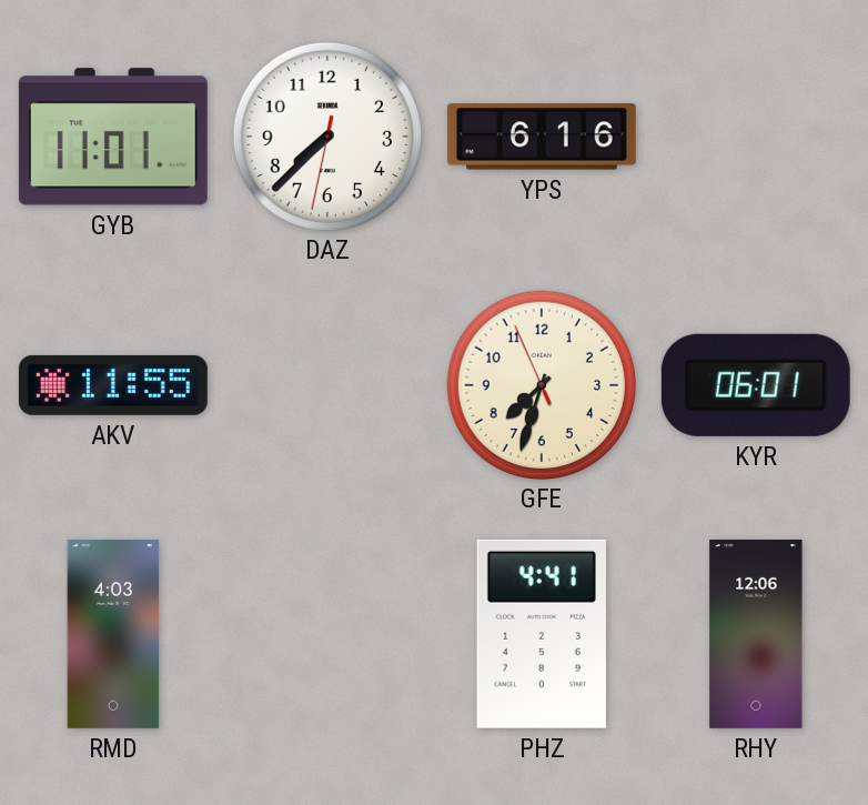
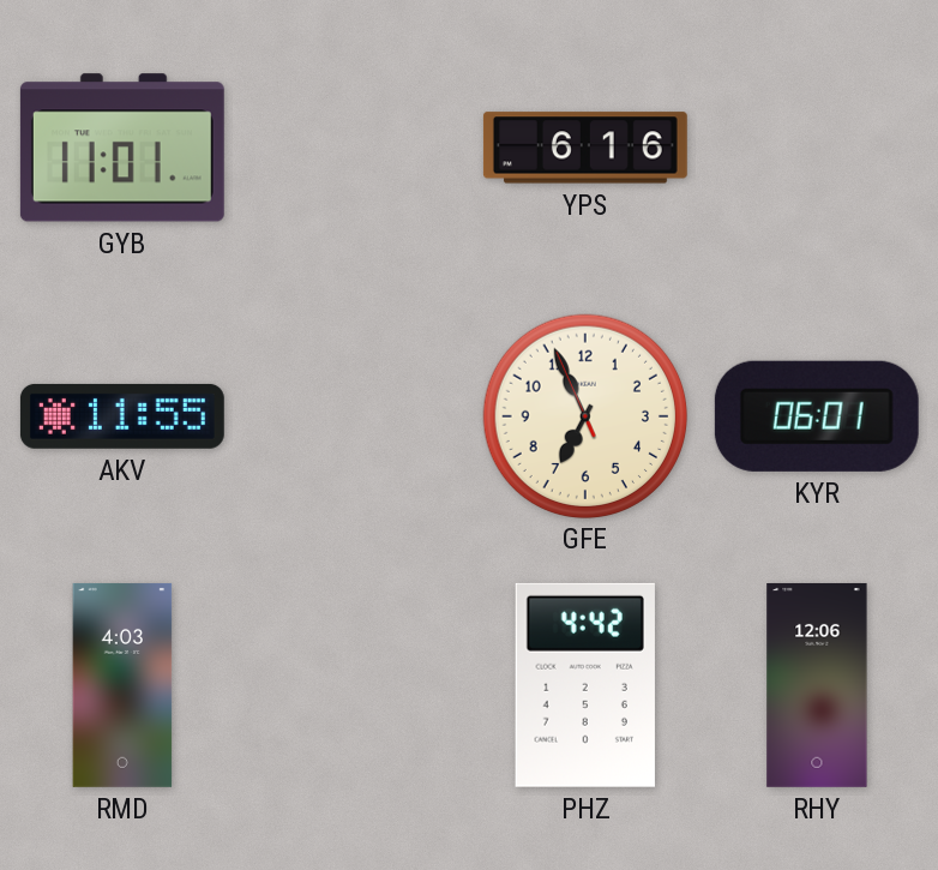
DAZ: 7:37 -> none (326, 135)
GFE: 7:32 -> 6:55 (584, 415)
PHZ: 4:41 -> 4:42 (585, 685)
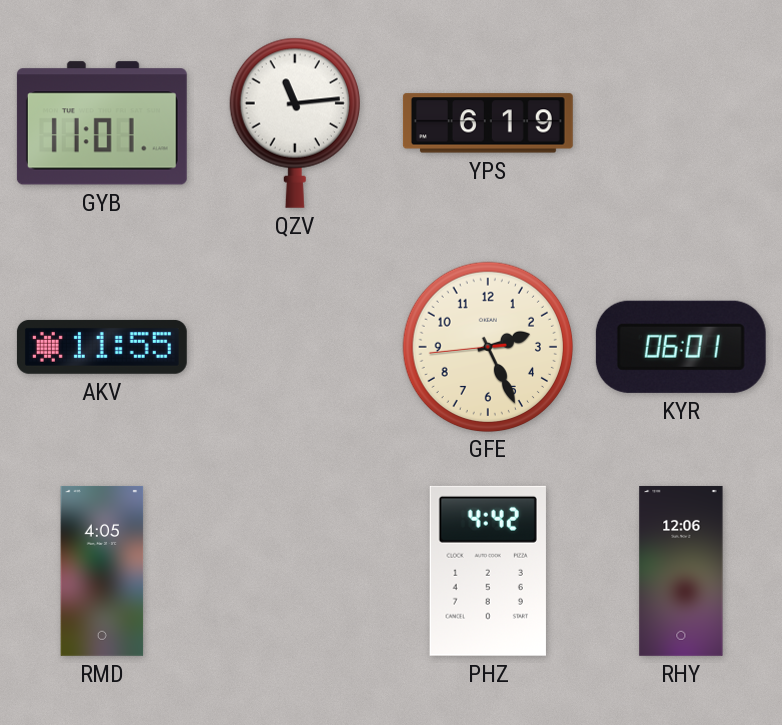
QZV: none -> 11:14 (295, 123)
YPS: 6:16 -> 6:19 (488, 123)
GFE: 6:55 -> 2:25 (487, 346)
RMD: 4:03 -> 4:05 (102, 571)
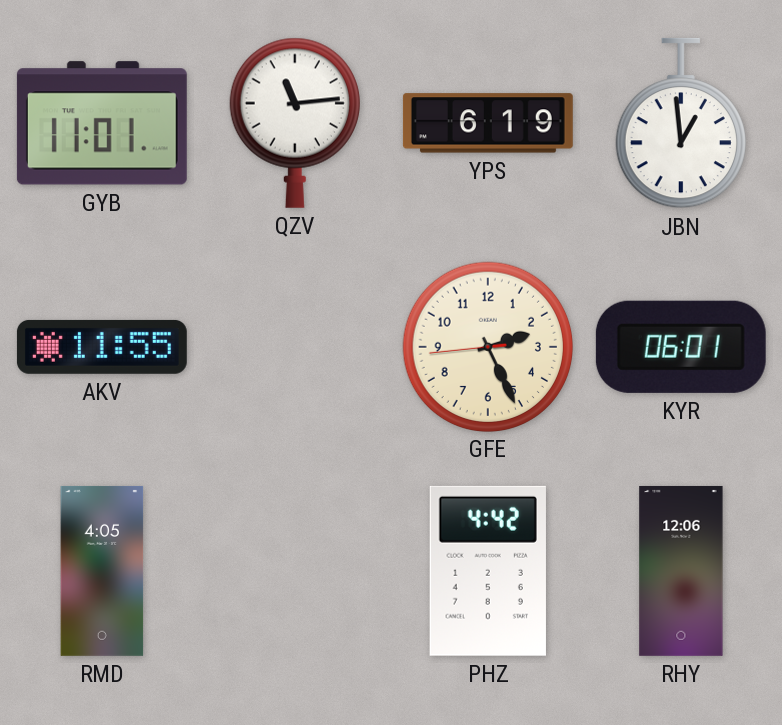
JBN: none -> 12:59 (681, 123)
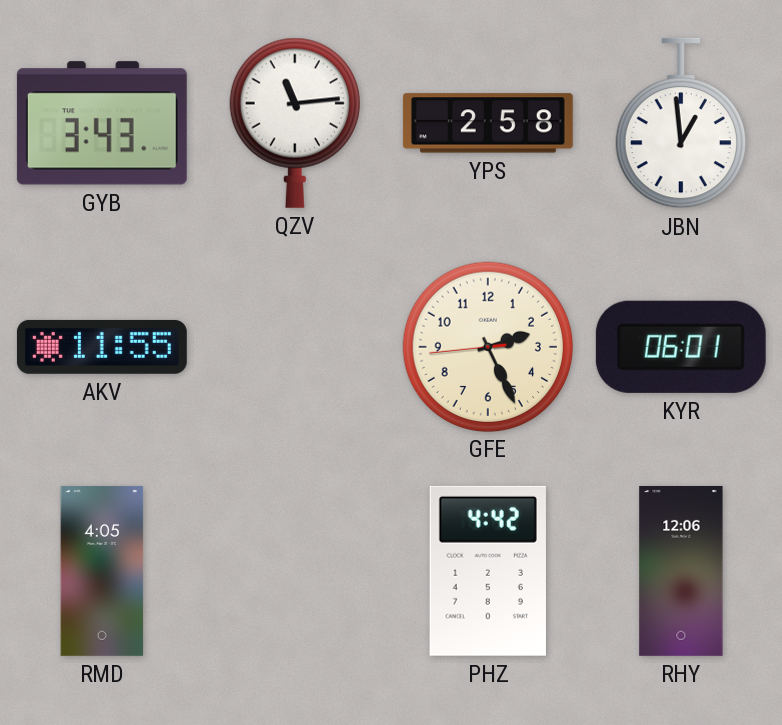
GYB: 11:01 -> 3:43 (102, 123)
YPS: 6:19 -> 2:58 (488, 123)
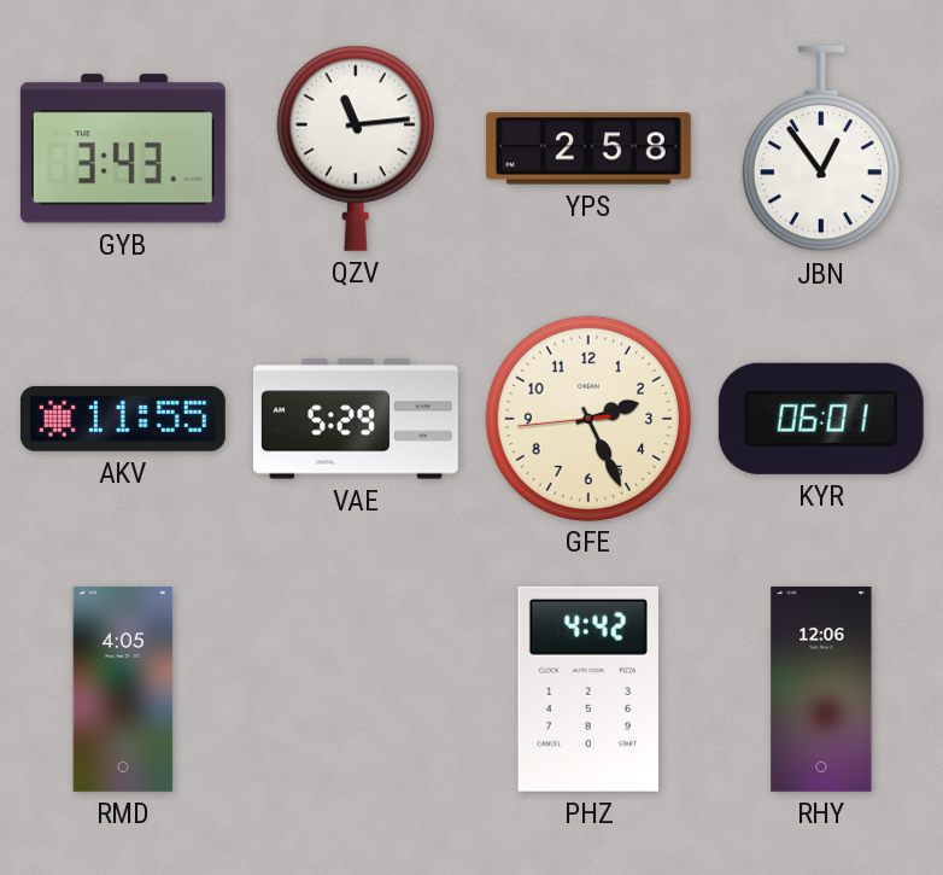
JBN: 12:59 -> 12:54 (821, 148)
VAE: none -> 5:29 (356, 419)
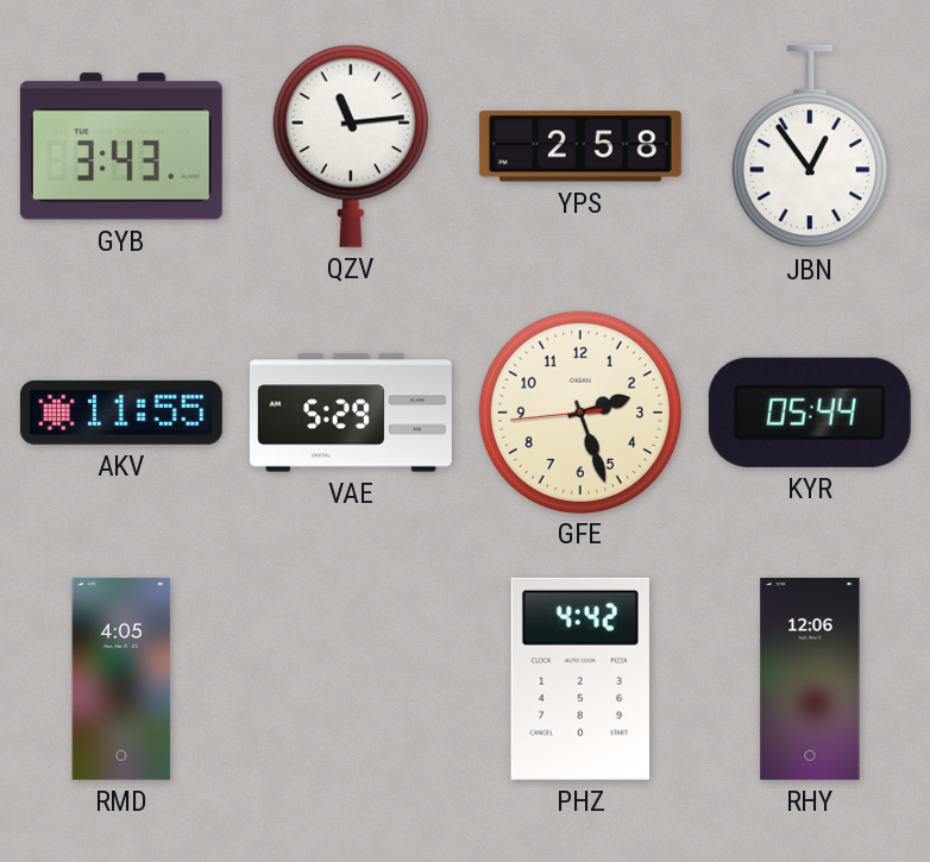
GFE: 2:25 -> 2:26 (579, 411)
KYR: 06:01 -> 05:44 (810, 413)
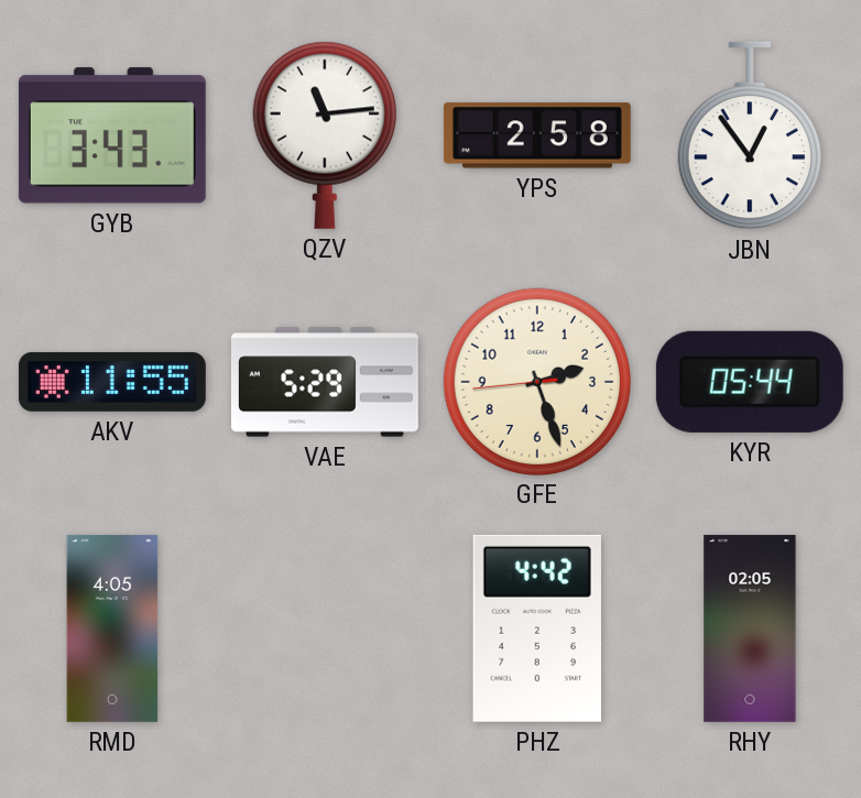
RHY: 12:06 -> 02:05 (750, 628)
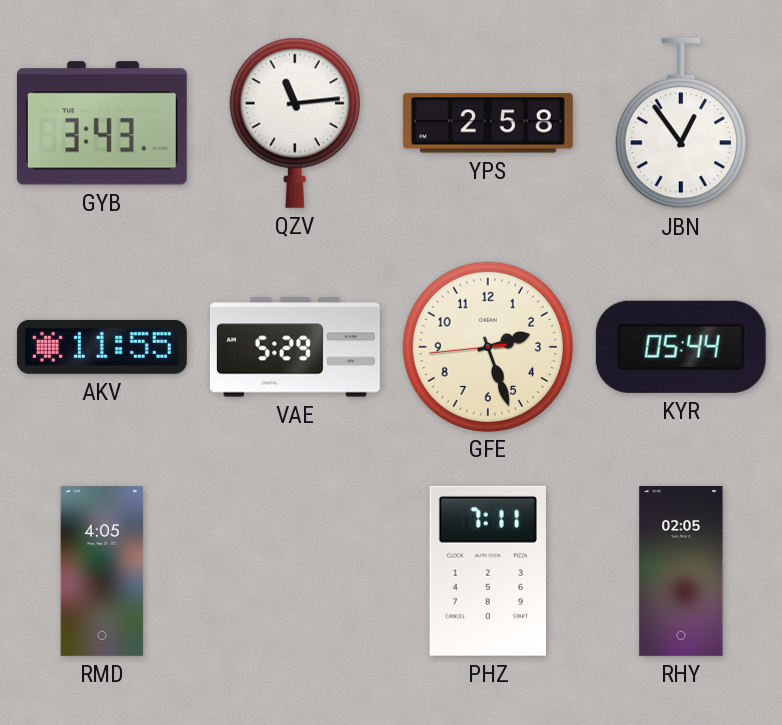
PHZ: 4:42 -> 7:11 (488, 571)
